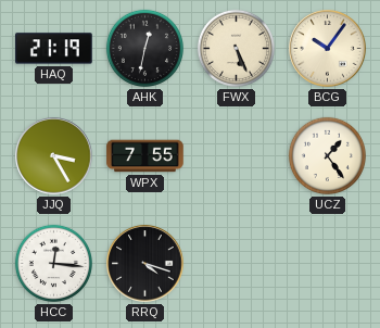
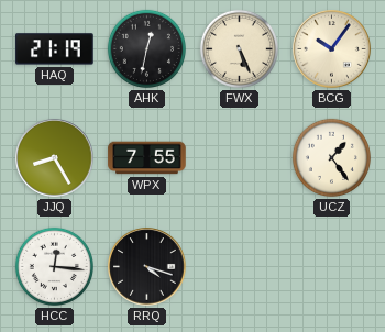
JJQ: 3:25 -> 8:25 (55, 158)
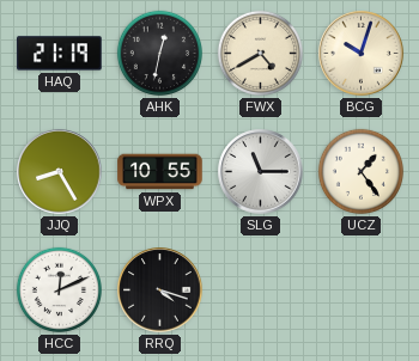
FWX: 5:26 -> 4:40 (260, 53)
BCG: 10:06 -> 10:03 (362, 54)
WPX: 7:55 -> 10:55 (160, 172)
SLG: none -> 11:15 (261, 172)
HCC: 12:16 -> 12:11 (59, 289)
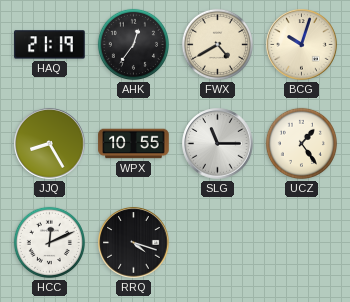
AHK: 12:32 -> 12:36 (133, 44)
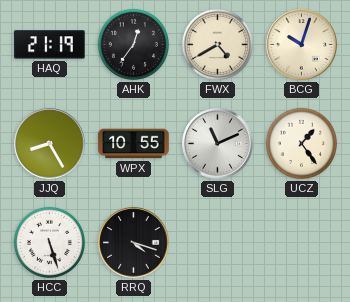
SLG: 11:15 -> 11:11 (218, 144)
HCC: 12:11 -> 5:27 (49, 242)
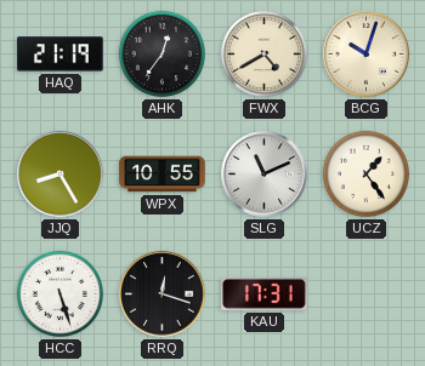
RRQ: 4:18 -> 12:18 (163, 294)
KAU: none -> 17:31 (265, 293)
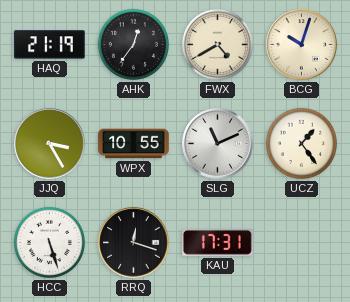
JJQ: 8:25 -> 3:25 (50, 144)
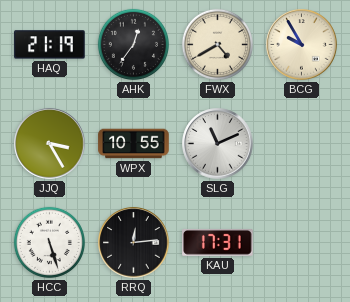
BCG: 10:03 -> 9:55 (302, 45)
UCZ: 1:24 -> none (301, 143)
RRQ: 12:18 -> 12:14 (134, 243)
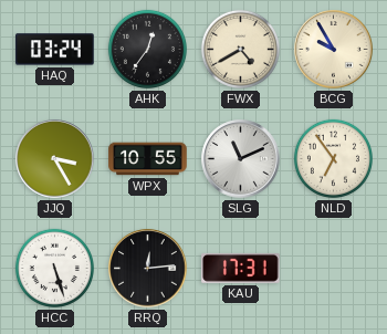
HAQ: 21:19 -> 03:24 (55, 50)
NLD: none -> 6:54 (333, 158)
